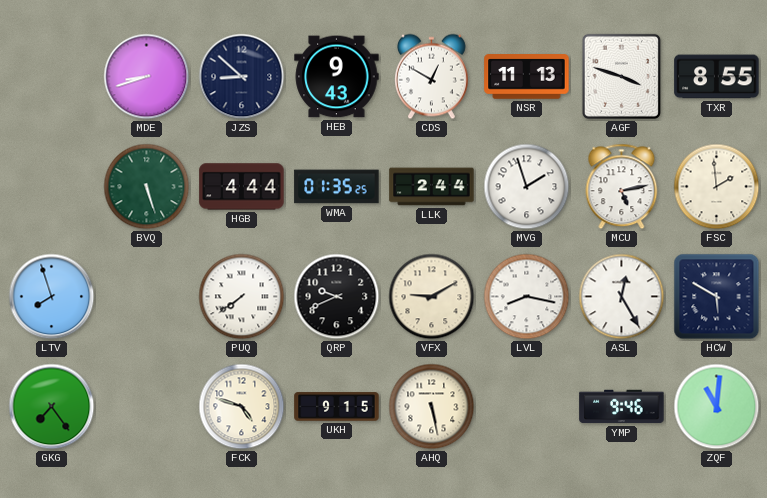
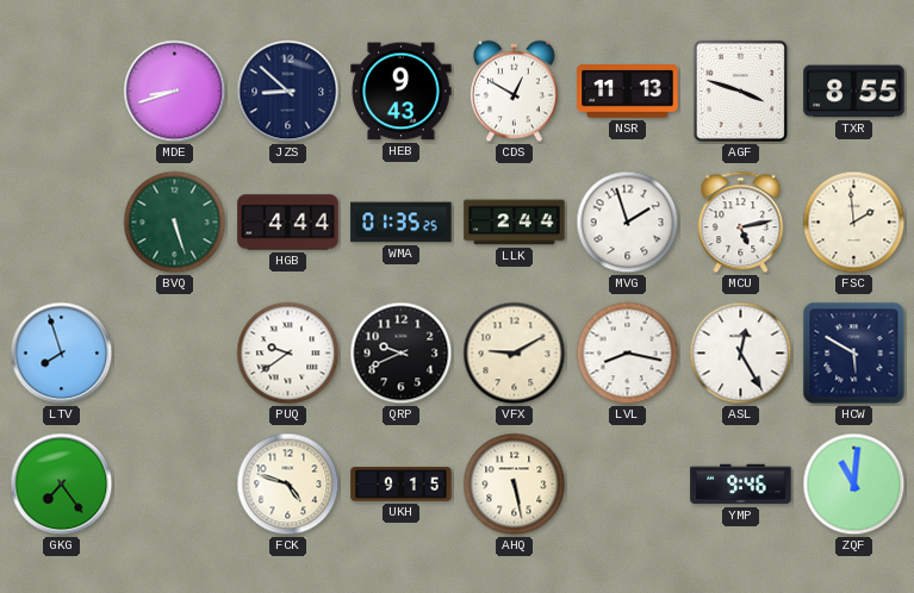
PUQ: 7:39 -> 9:39 (288, 354)
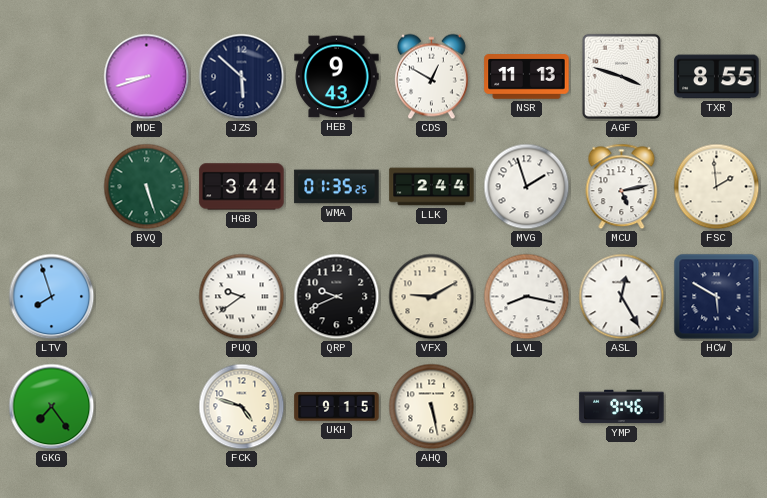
JZS: 8:52 -> 5:52 (242, 77)
HGB: 4:44 -> 3:44 (242, 187)
ZQF: 11:01 -> none (854, 485)
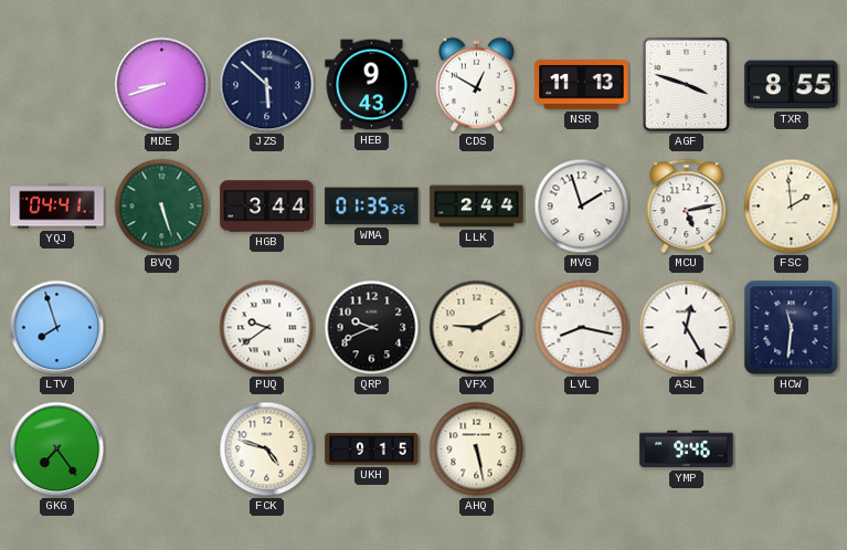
YQJ: none -> 04:41 (57, 207)
HCW: 5:50 -> 11:31 (792, 328)
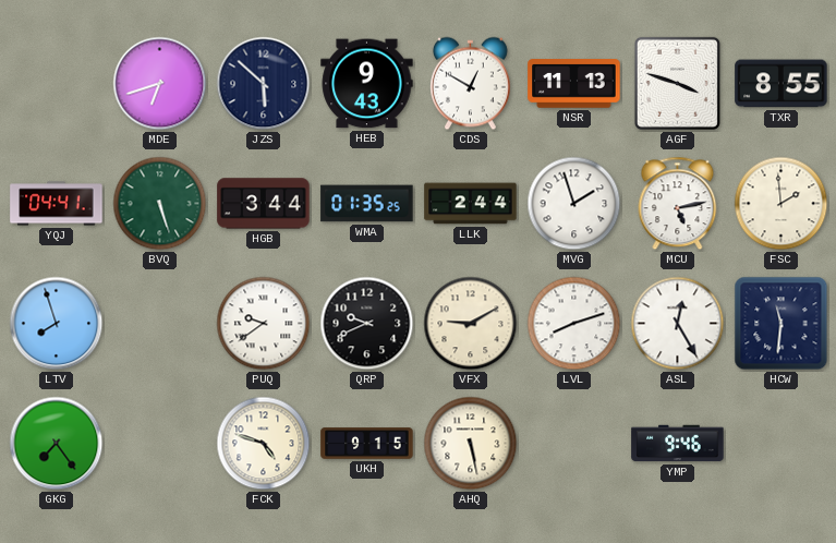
MDE: 8:42 -> 6:42 (160, 84)
LVL: 8:17 -> 8:12 (574, 324)
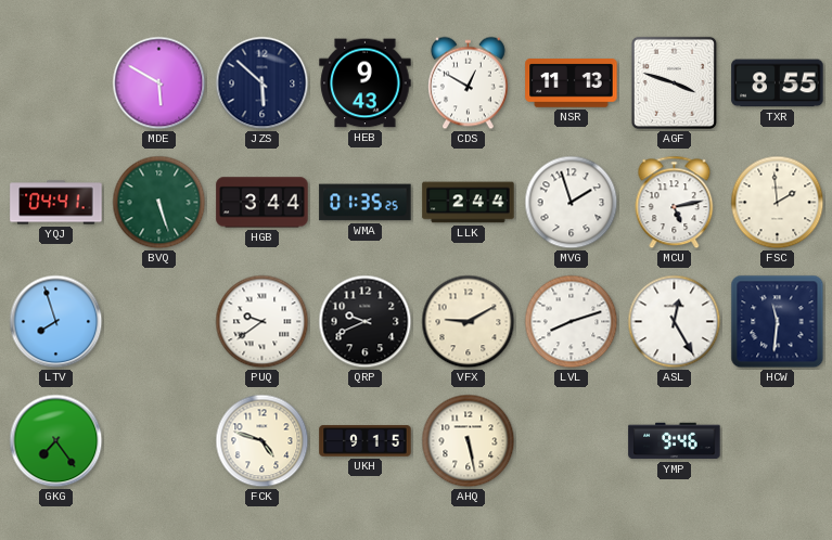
MDE: 6:42 -> 5:50 (159, 83)
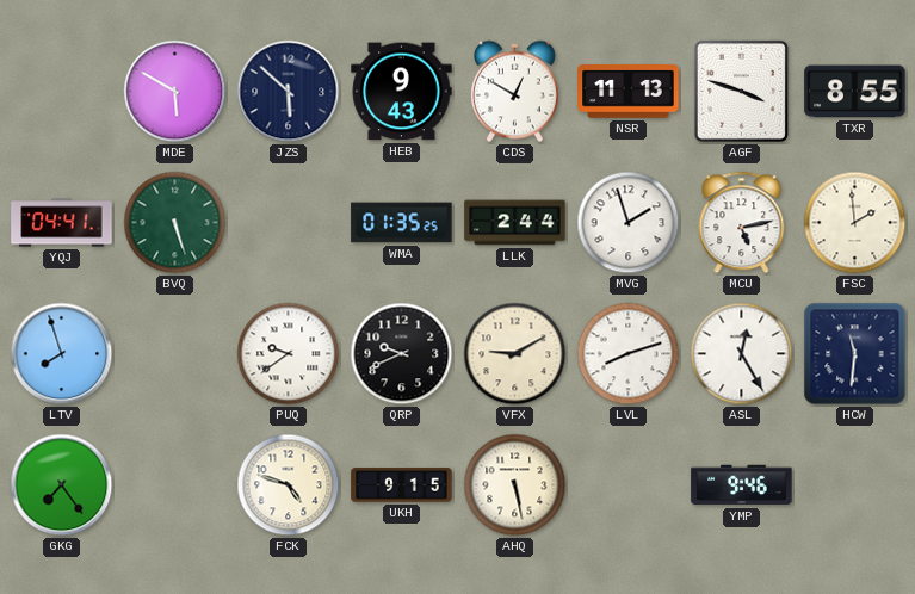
HGB: 3:44 -> none (263, 203)
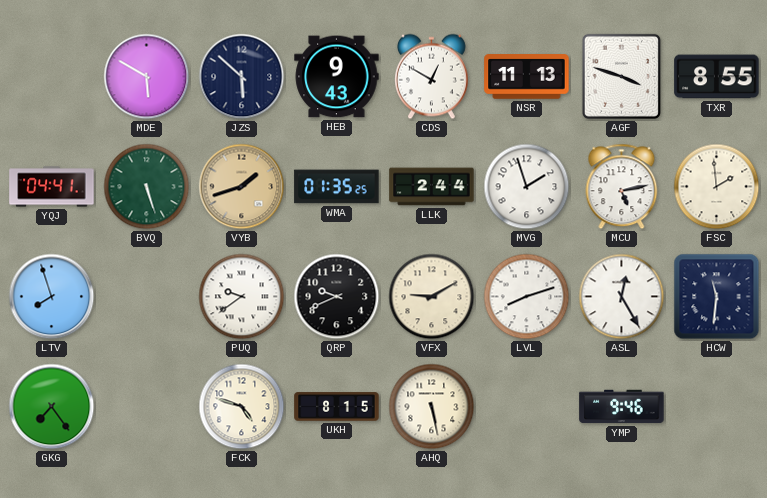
VYB: none -> 1:42 (242, 187)
UKH: 9:15 -> 8:15 (337, 407)
